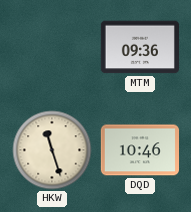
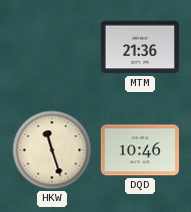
MTM: 09:36 -> 21:36 (139, 47)
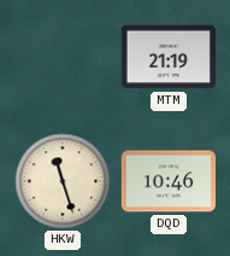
MTM: 21:36 -> 21:19 (167, 57)
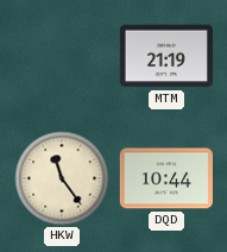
HKW: 11:27 -> 11:24 (62, 178)
DQD: 10:46 -> 10:44 (165, 178)
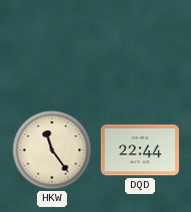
MTM: 21:19 -> none (165, 56)
DQD: 10:44 -> 22:44 (139, 150)
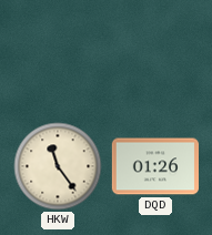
DQD: 22:44 -> 01:26 (154, 166)
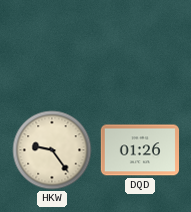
HKW: 11:24 -> 9:24 (52, 150)
